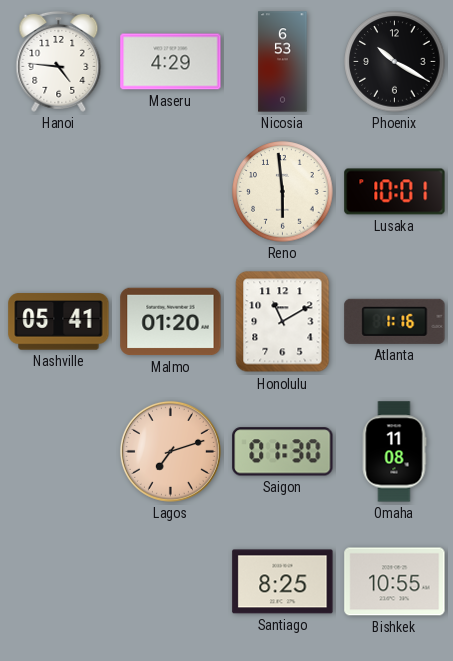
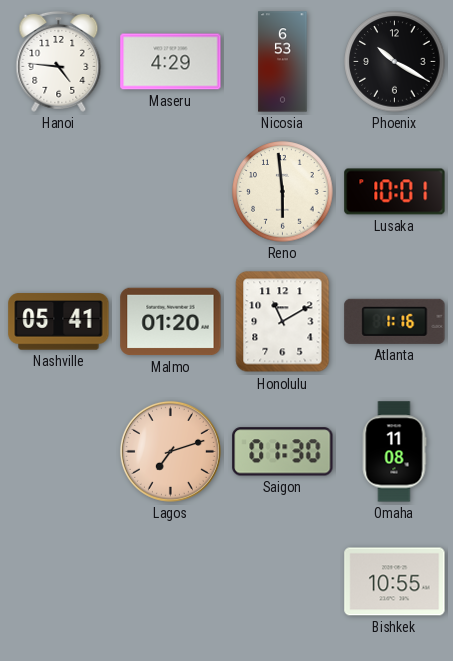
Santiago: 8:25 -> none (283, 582)
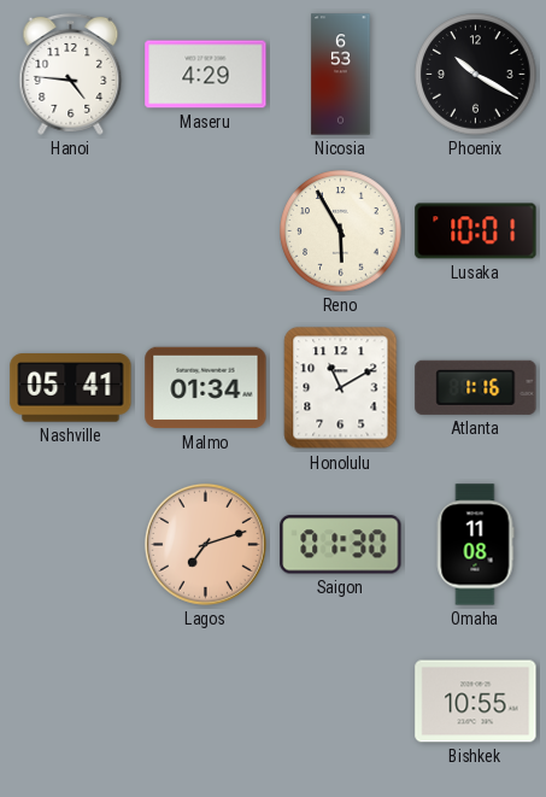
Reno: 5:59 -> 5:55 (341, 232)
Malmo: 01:20 -> 01:34 (206, 388)
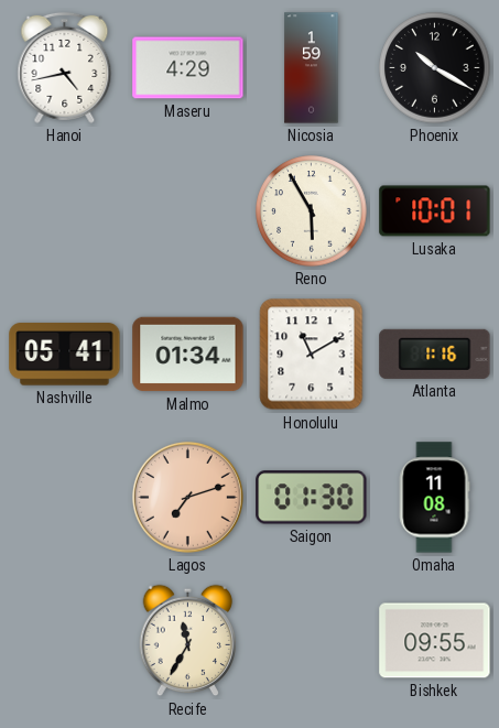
Hanoi: 4:46 -> 4:43 (65, 67)
Nicosia: 6:53 -> 1:59 (312, 68)
Recife: none -> 11:35 (188, 641)
Bishkek: 10:55 -> 09:55 (435, 641)
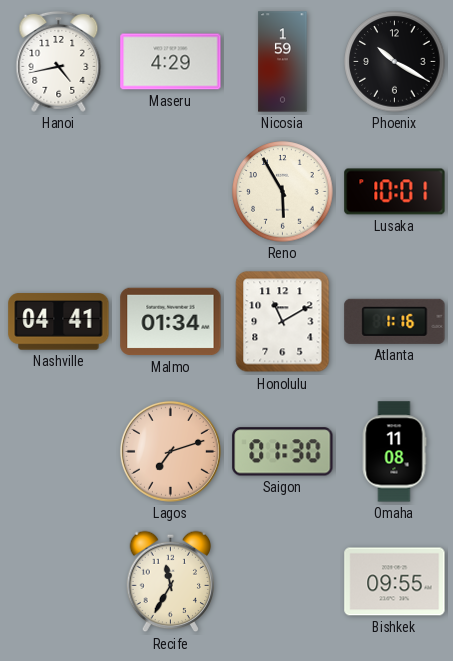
Nashville: 05:41 -> 04:41 (59, 322)
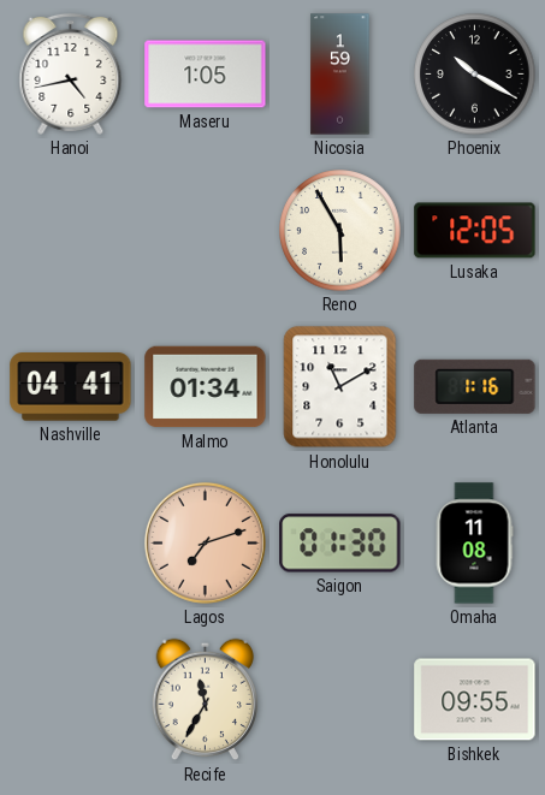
Maseru: 4:29 -> 1:05 (206, 75)
Lusaka: 10:01 -> 12:05 (475, 231)
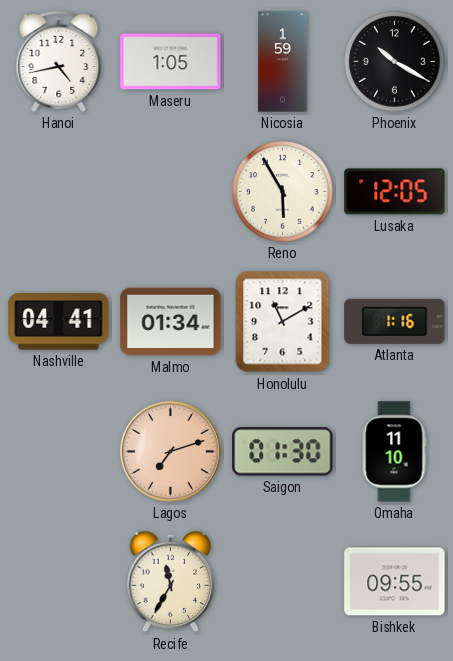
Omaha: 11:08 -> 11:10 (394, 452)
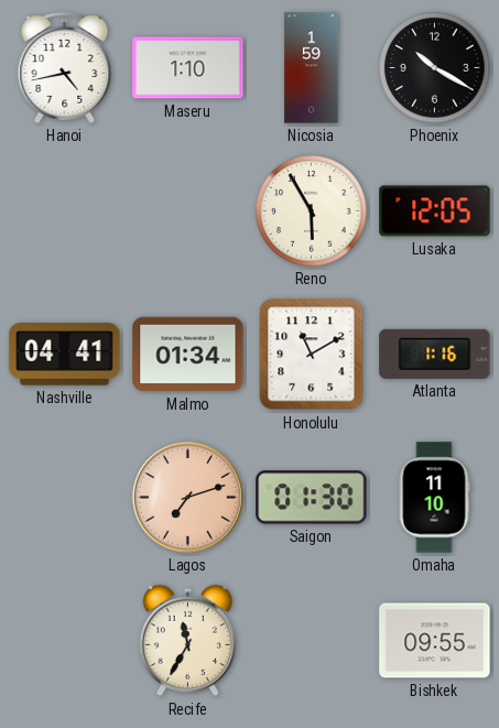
Maseru: 1:05 -> 1:10 (188, 68)
